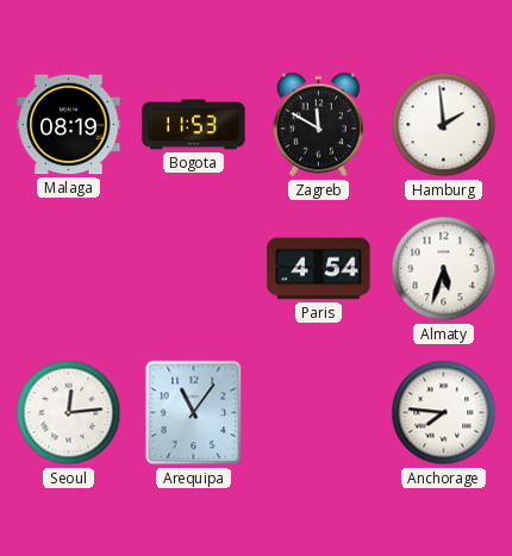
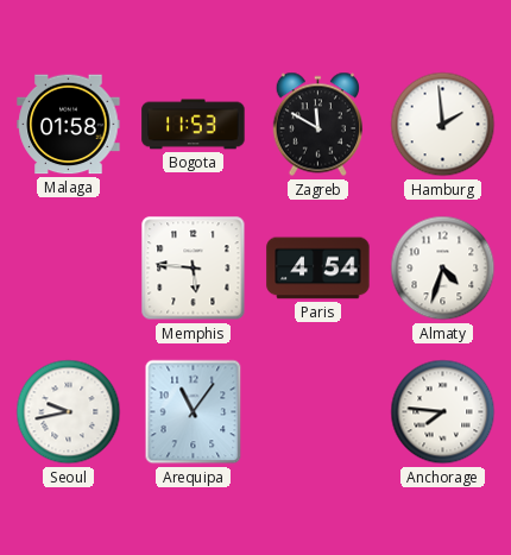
Malaga: 08:19 -> 01:58 (69, 125)
Memphis: none -> 5:46 (194, 269)
Almaty: 5:33 -> 4:33 (443, 269)
Seoul: 12:14 -> 9:43 (69, 412)
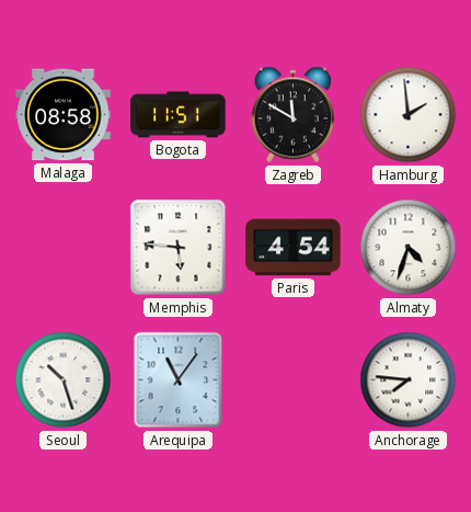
Malaga: 01:58 -> 08:58 (64, 115)
Bogota: 11:53 -> 11:51 (179, 115)
Seoul: 9:43 -> 10:27 (64, 380)
